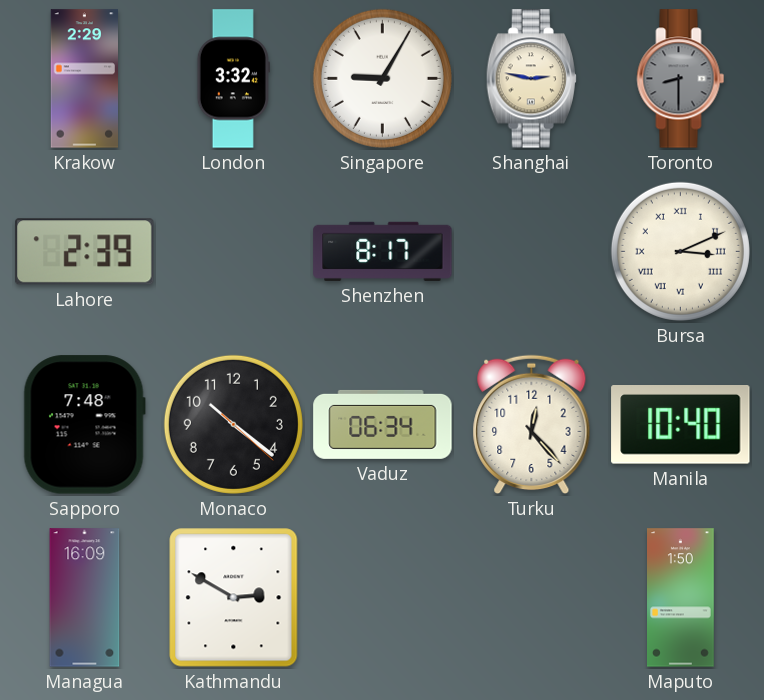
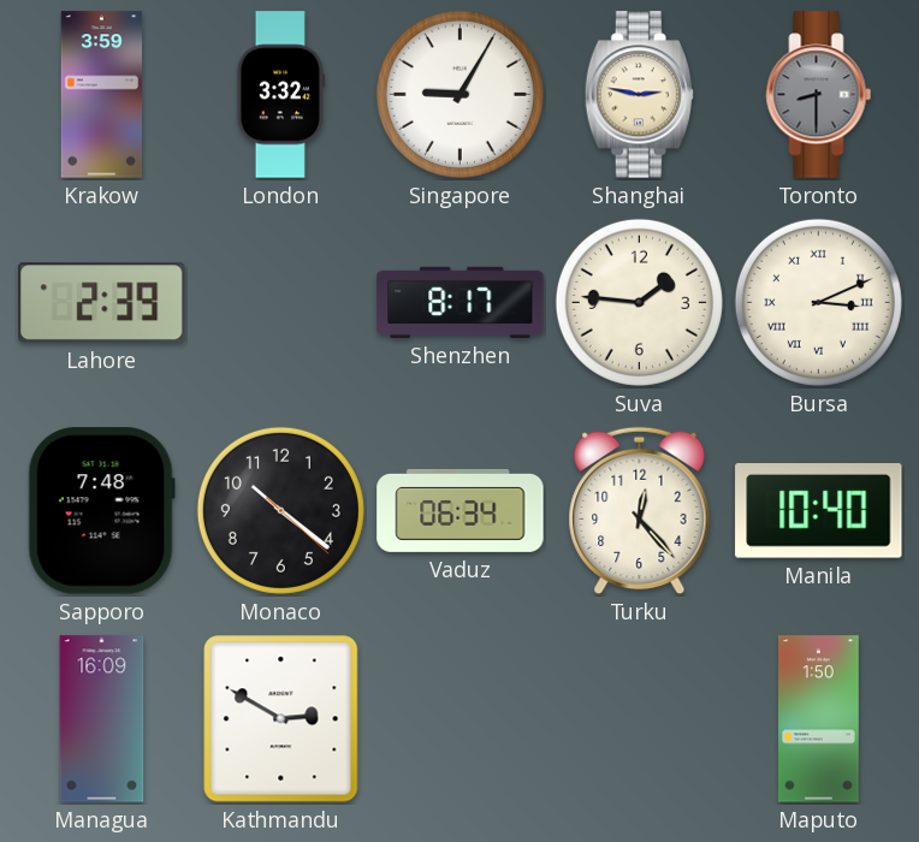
Krakow: 2:29 -> 3:59 (101, 95)
Suva: none -> 1:46 (639, 302)
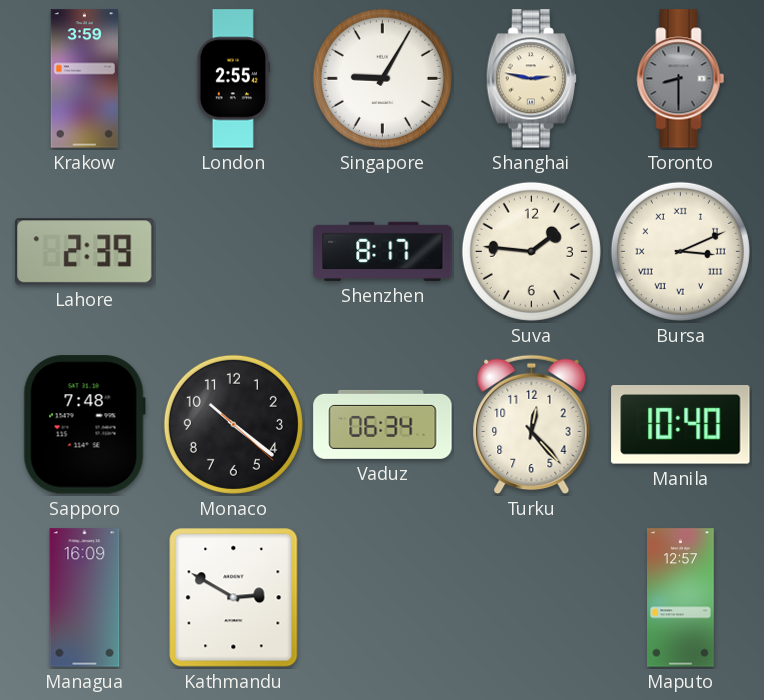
London: 3:32 -> 2:55 (233, 79)
Maputo: 1:50 -> 12:57 (681, 598)
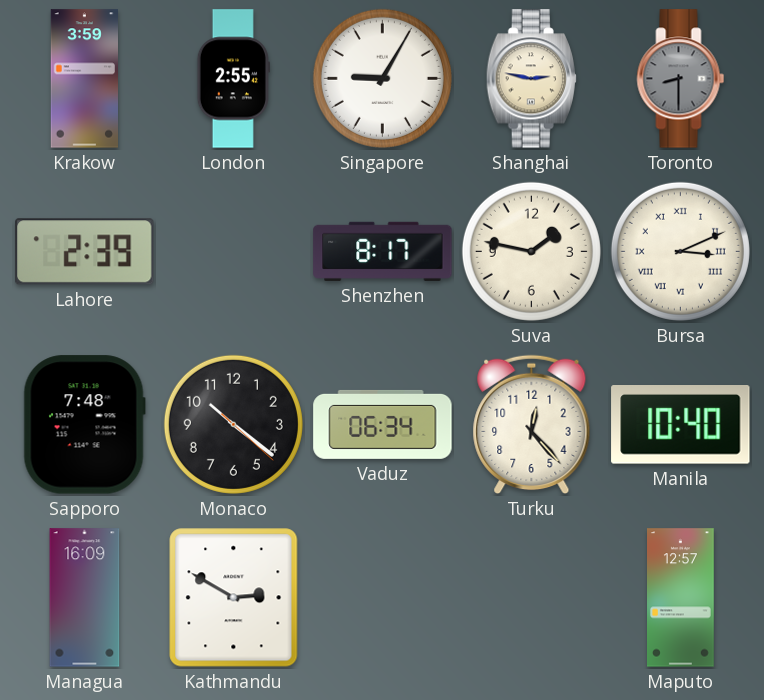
Suva: 1:46 -> 1:47 (531, 251)
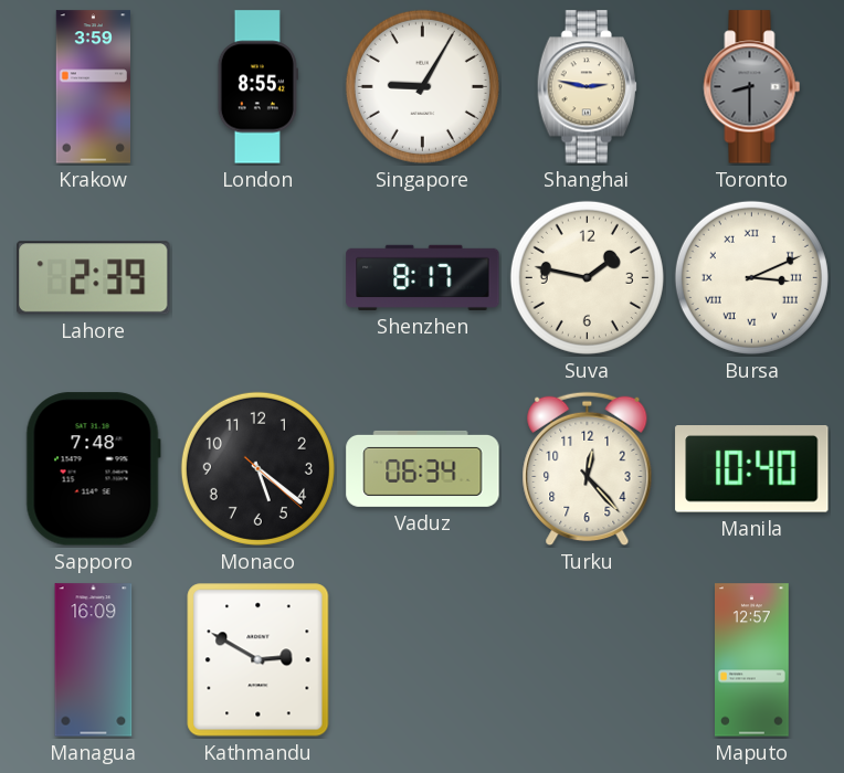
London: 2:55 -> 8:55 (257, 87)
Monaco: 10:21 -> 5:21 (257, 468)
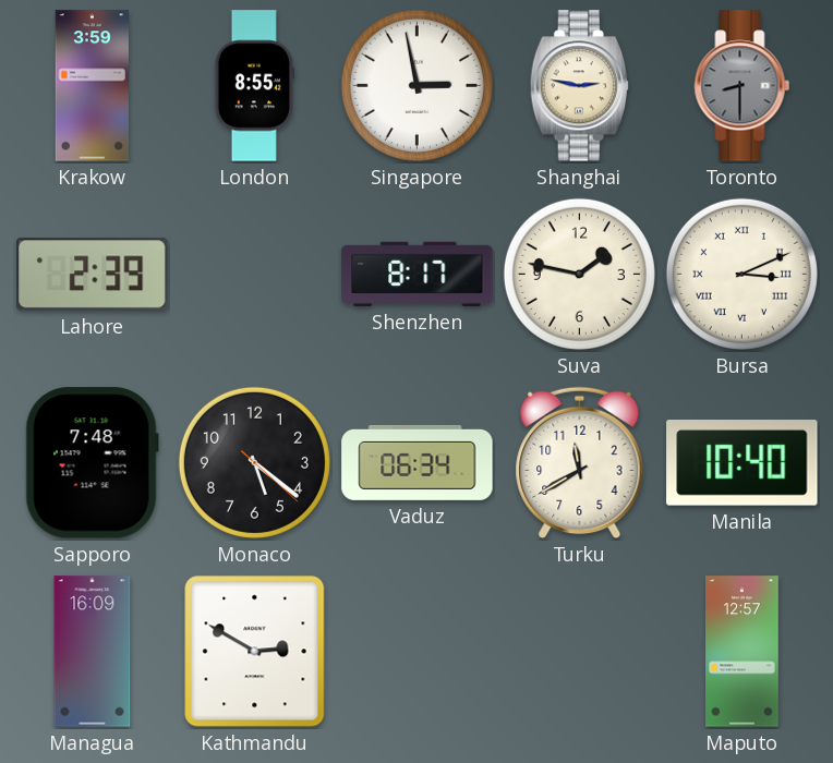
Singapore: 9:05 -> 2:58 (417, 85)
Turku: 12:23 -> 11:40 (580, 463)
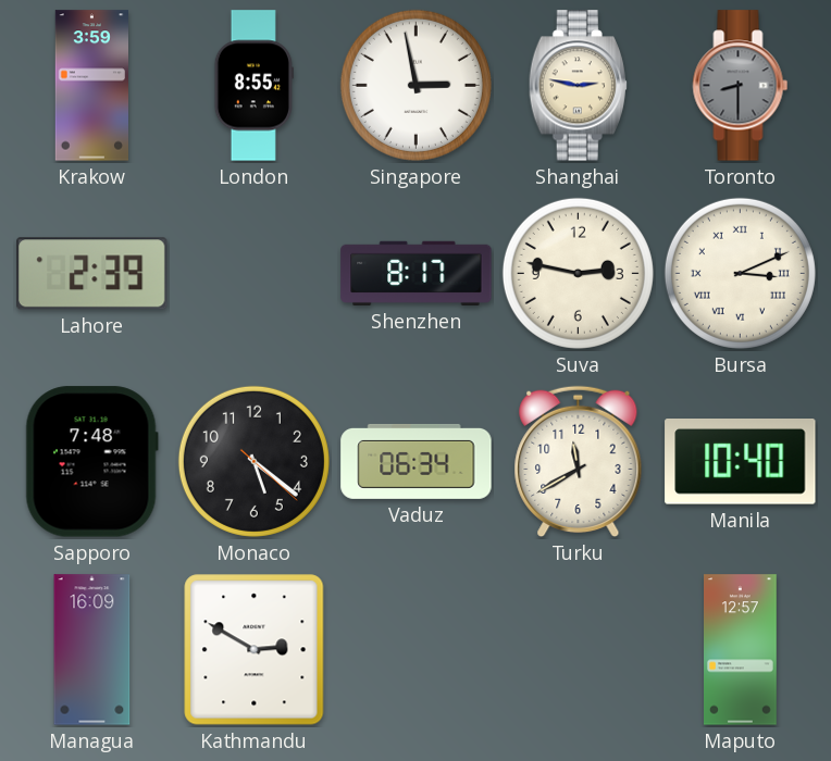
Suva: 1:47 -> 2:47 (578, 273)
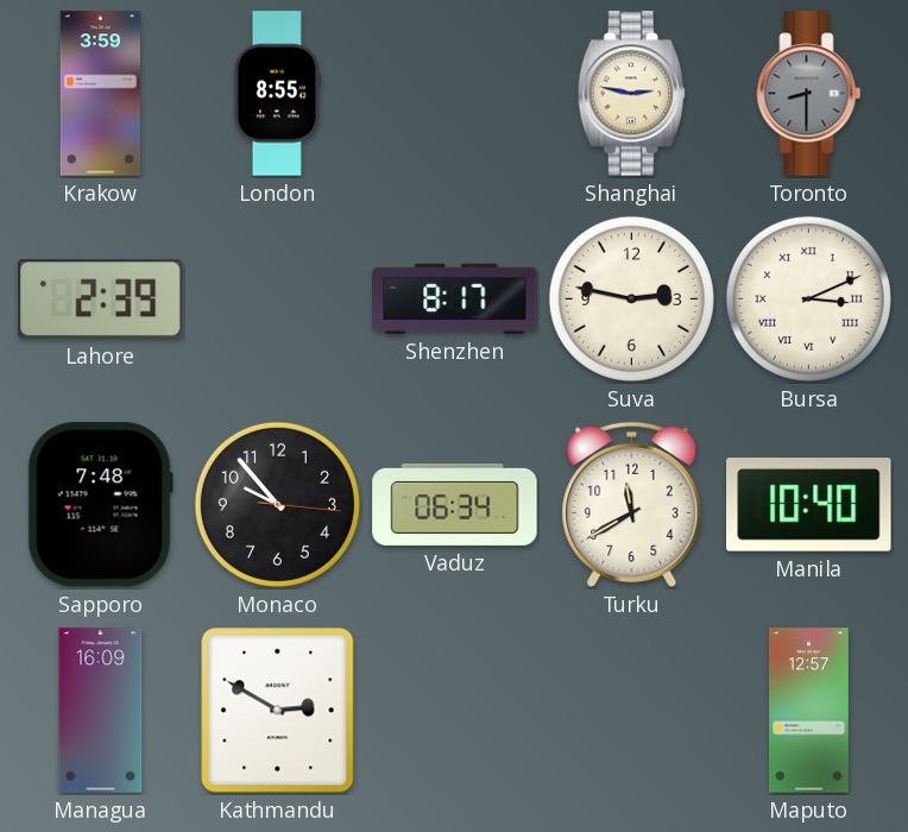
Singapore: 2:58 -> none (415, 85)
Monaco: 5:21 -> 9:53 (277, 504)
